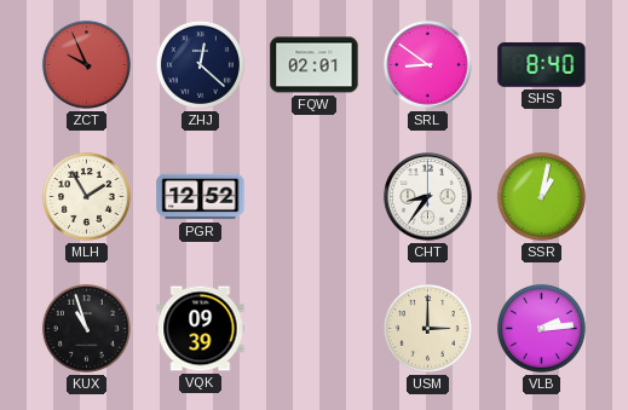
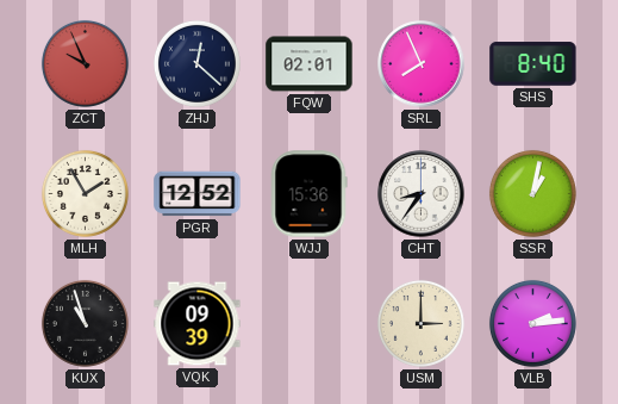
SRL: 8:51 -> 7:56 (422, 64)
WJJ: none -> 15:36 (308, 194)
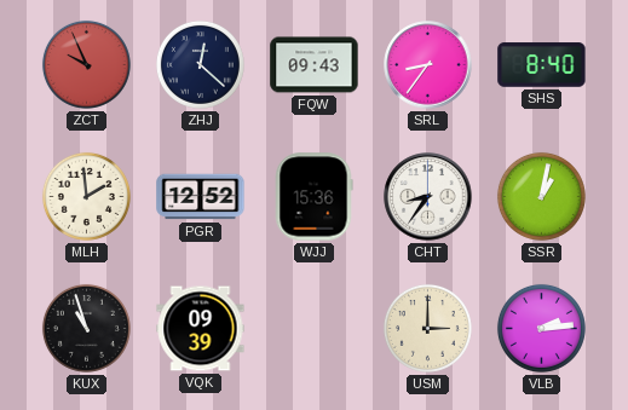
FQW: 02:01 -> 09:43 (315, 65)
SRL: 7:56 -> 8:36 (428, 65)
MLH: 1:55 -> 1:59 (86, 196)
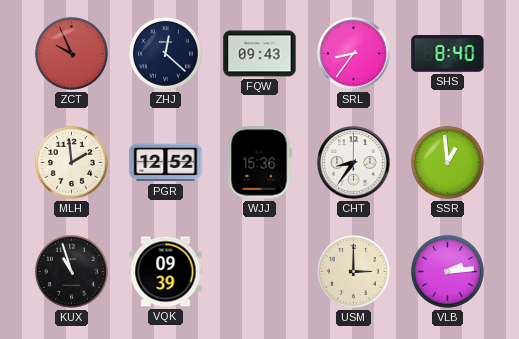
SSR: 1:02 -> 12:59 (447, 162)
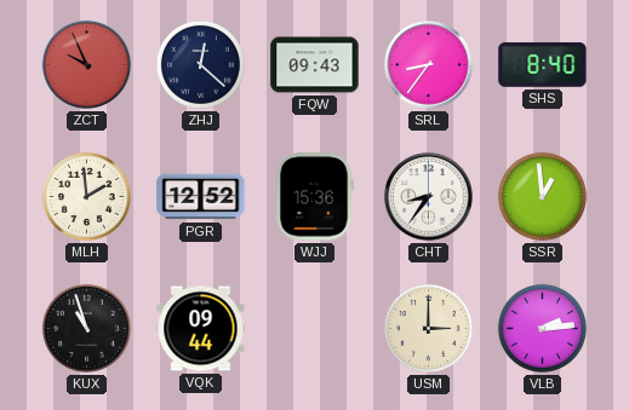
VQK: 09:39 -> 09:44 (201, 329)
